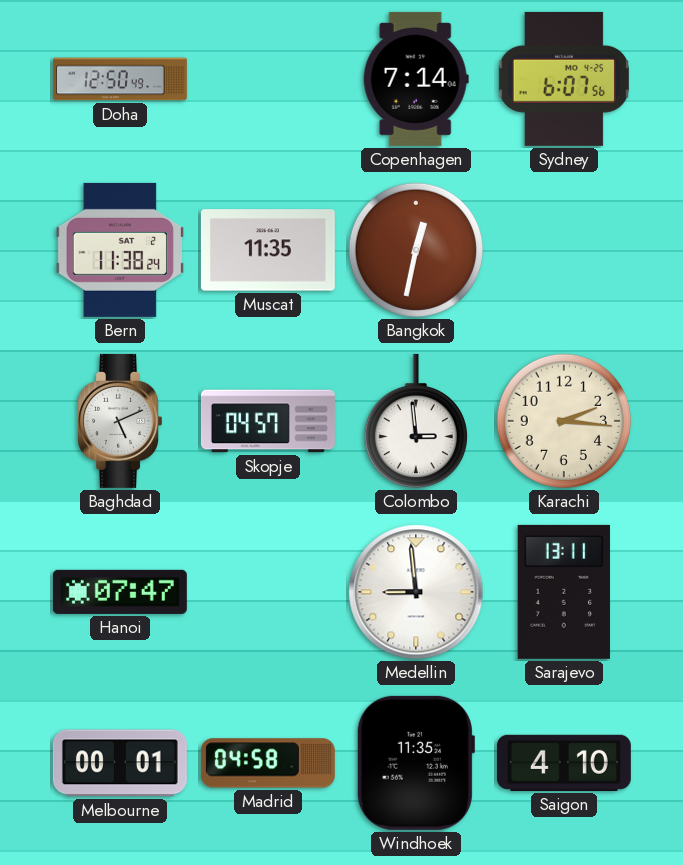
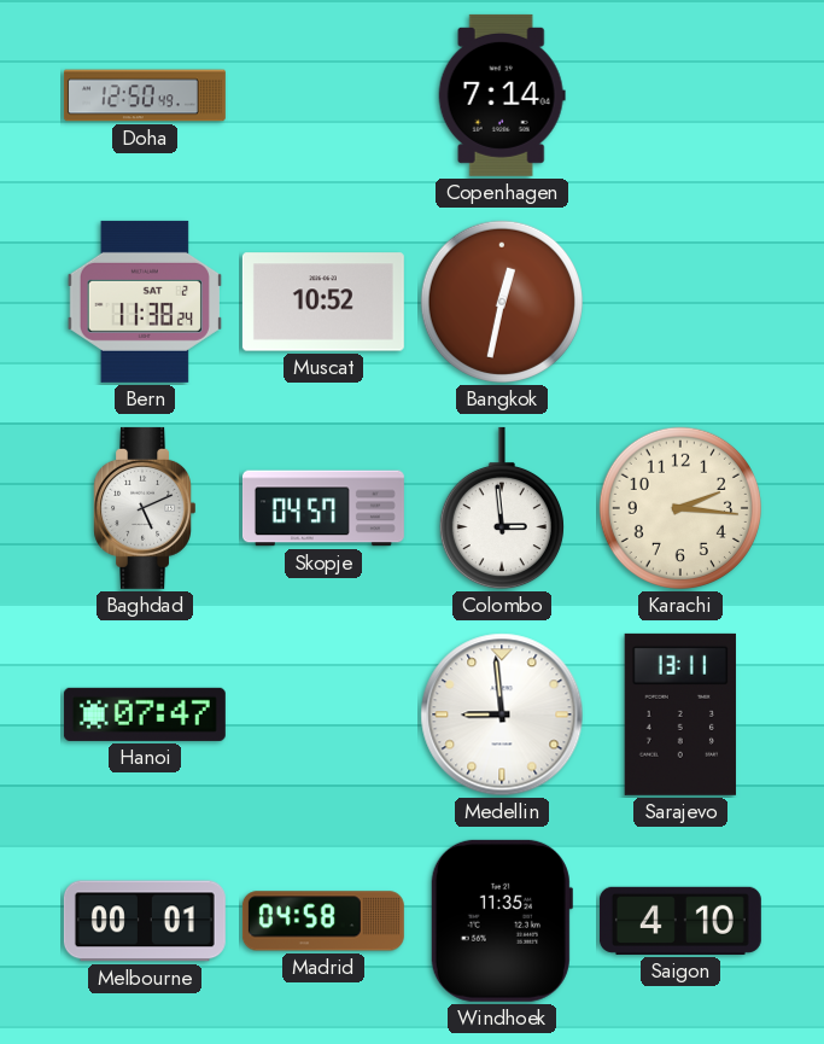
Sydney: 6:07 -> none (564, 79)
Muscat: 11:35 -> 10:52 (323, 302)
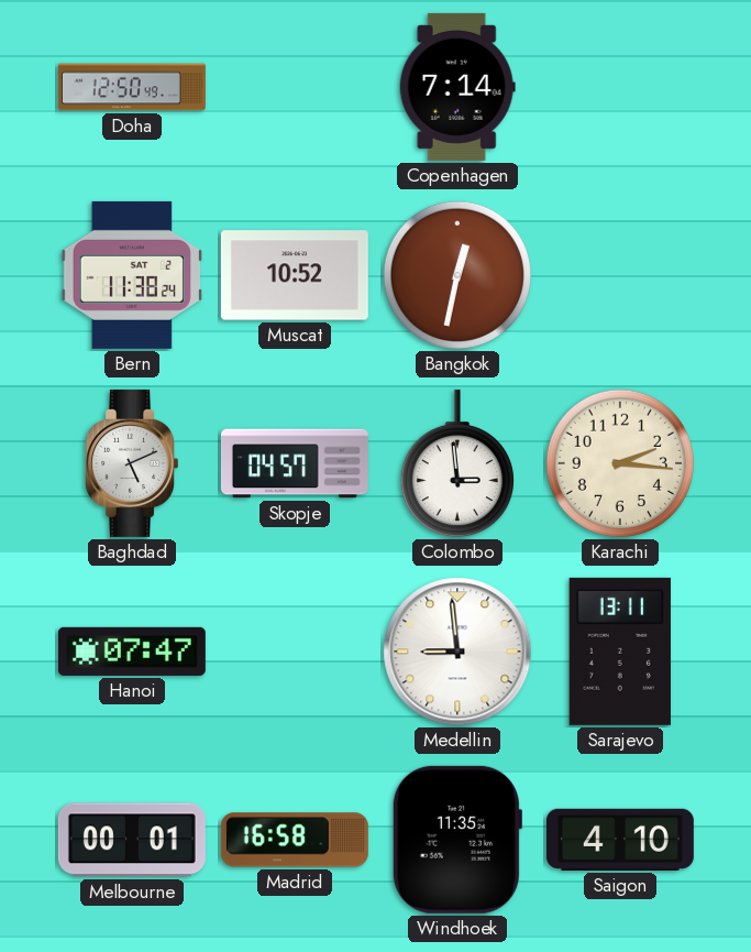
Madrid: 04:58 -> 16:58 (295, 840)
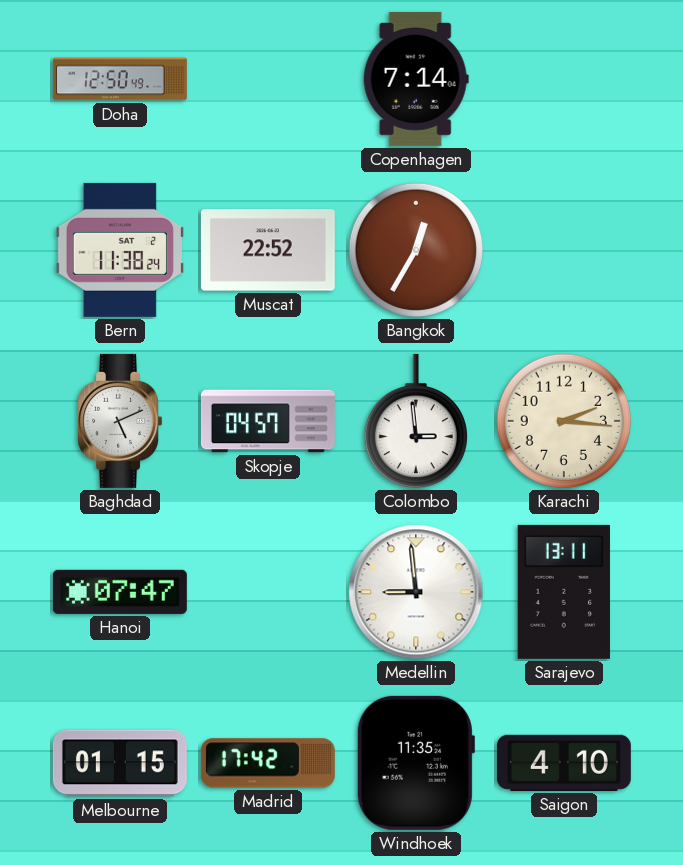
Muscat: 10:52 -> 22:52 (268, 250)
Bangkok: 12:32 -> 12:35 (416, 250)
Melbourne: 00:01 -> 01:15 (120, 763)
Madrid: 16:58 -> 17:42 (268, 763)
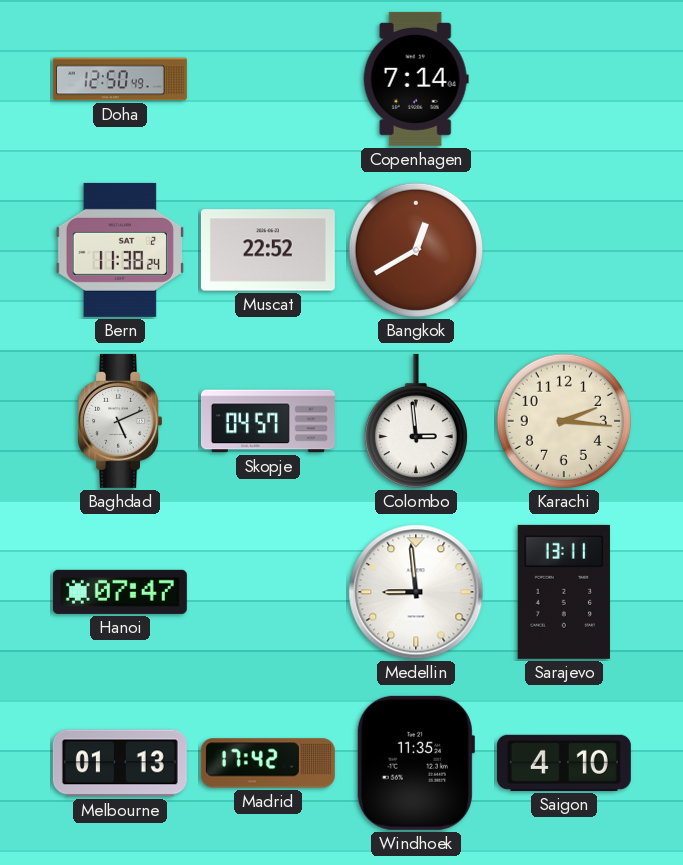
Bangkok: 12:35 -> 12:40 (416, 250)
Melbourne: 01:15 -> 01:13 (120, 763)
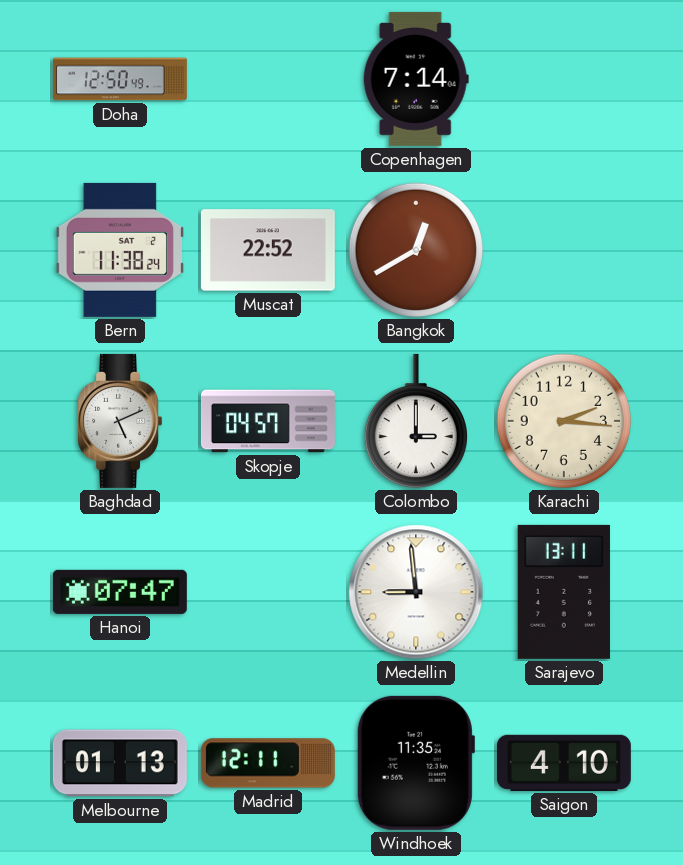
Colombo: 2:59 -> 3:00 (416, 421)
Madrid: 17:42 -> 12:11 (268, 763)
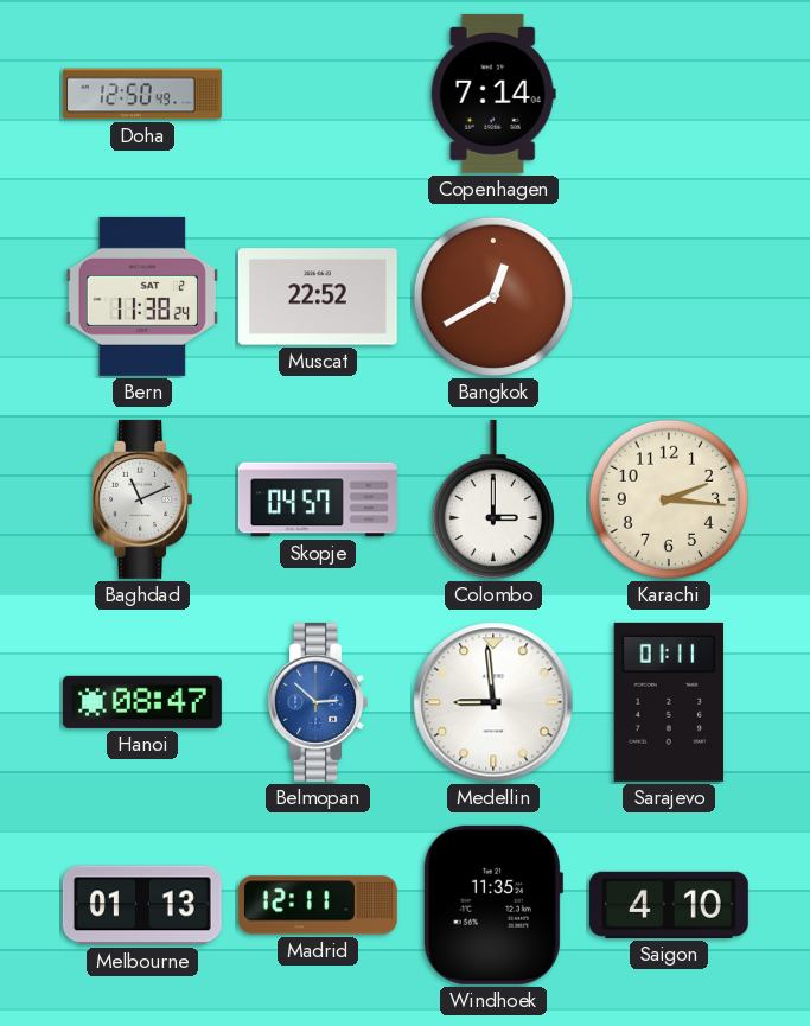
Baghdad: 5:11 -> 11:11 (141, 499)
Hanoi: 07:47 -> 08:47 (142, 702)
Belmopan: none -> 2:52 (317, 702)
Sarajevo: 13:11 -> 01:11 (669, 702)
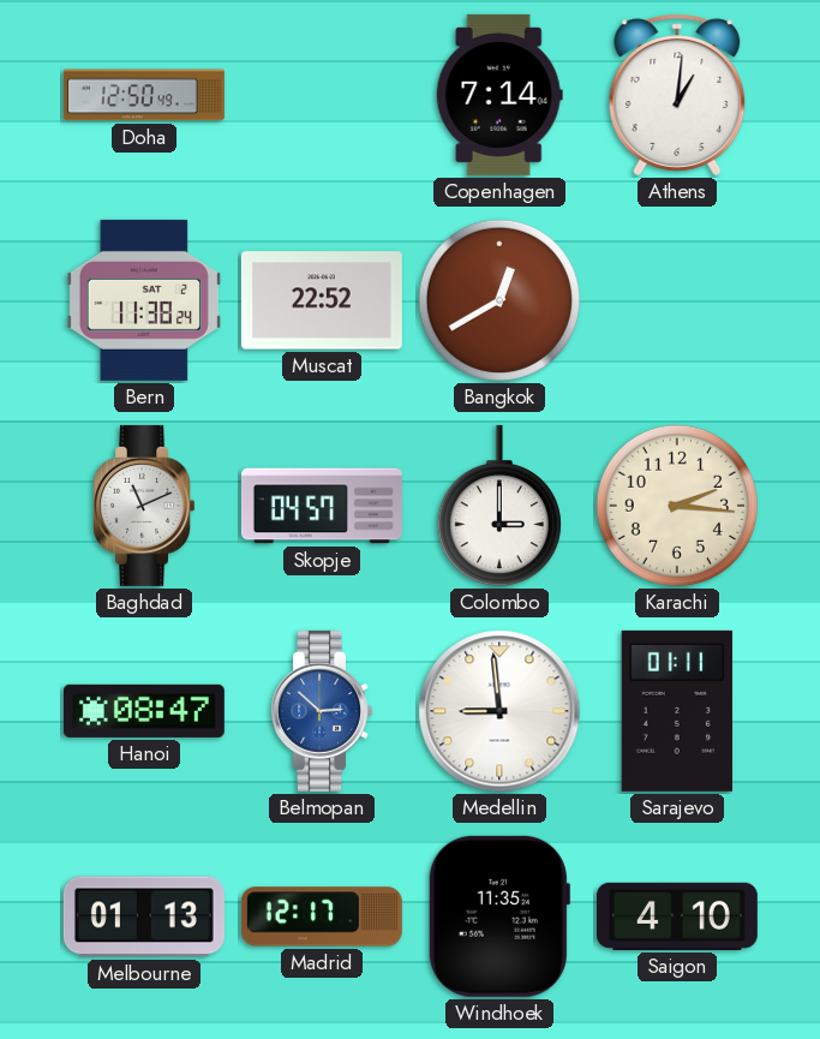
Athens: none -> 1:01 (677, 95)
Madrid: 12:11 -> 12:17 (322, 916)
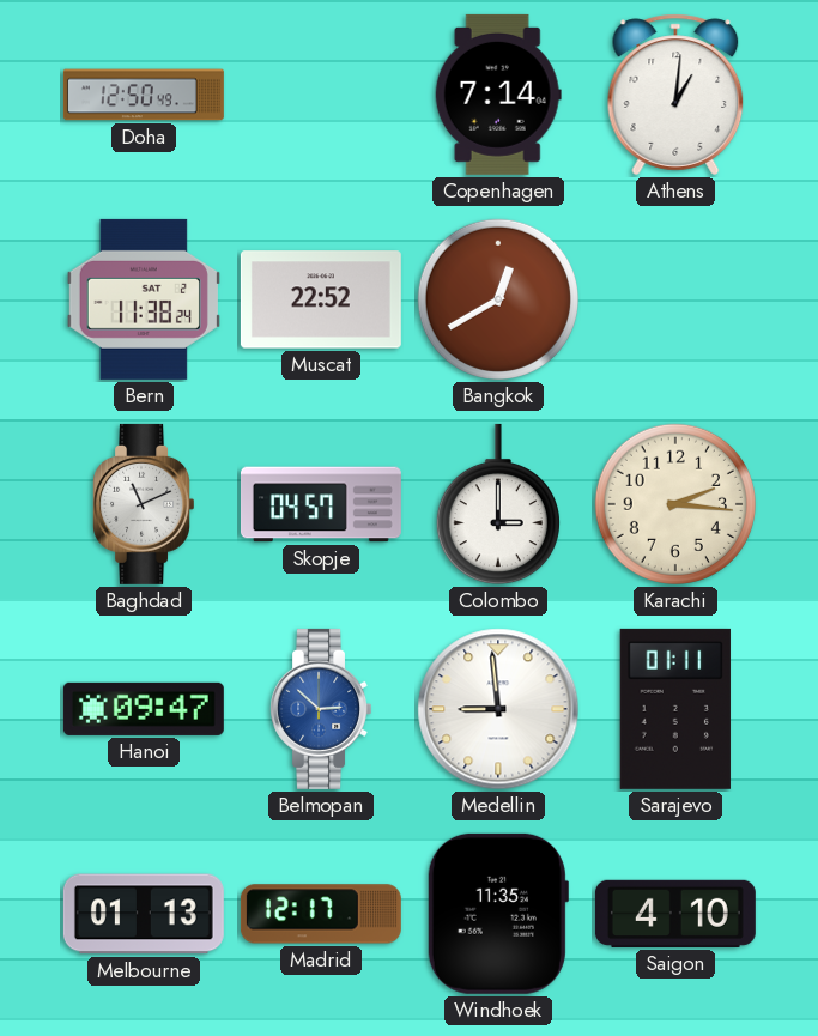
Hanoi: 08:47 -> 09:47 (144, 709)
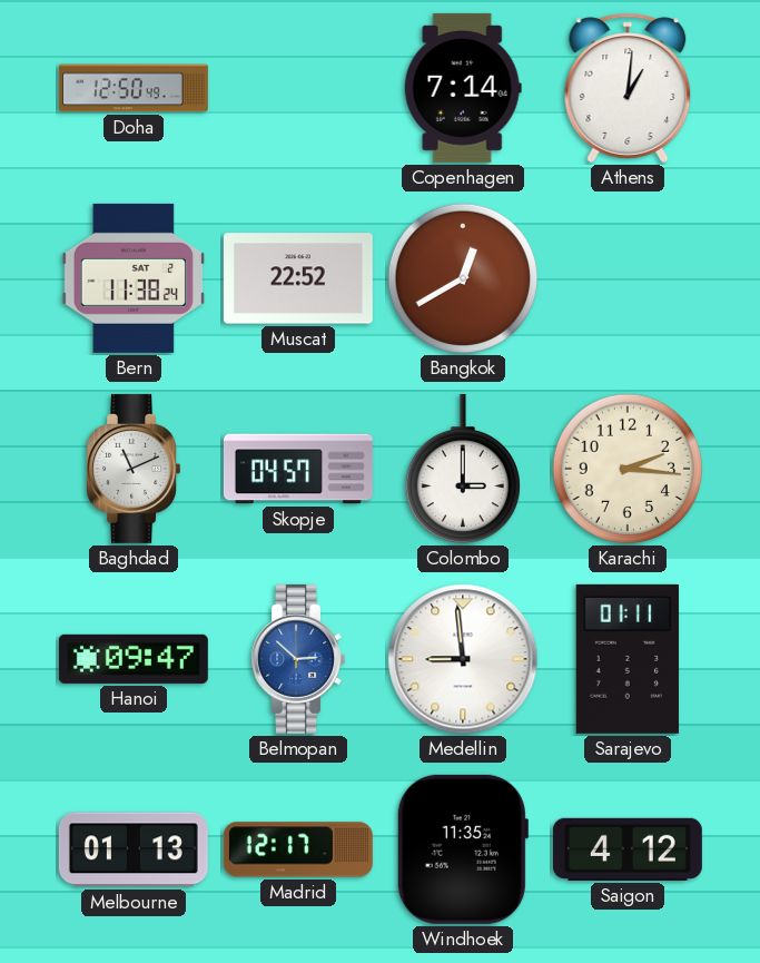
Saigon: 4:10 -> 4:12 (628, 849)
